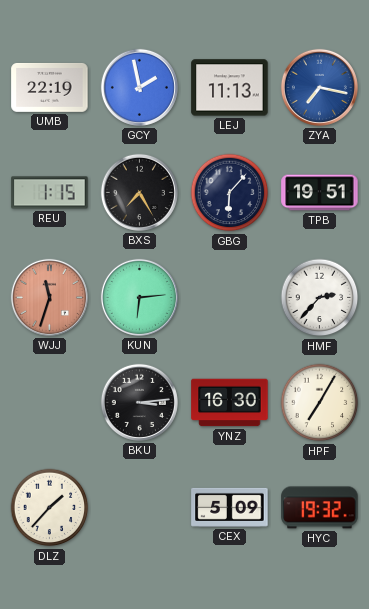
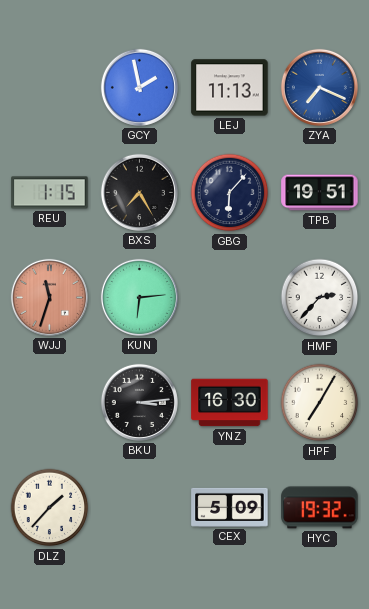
UMB: 22:19 -> none (50, 87)
ZYA: 7:17 -> 7:19 (319, 87)
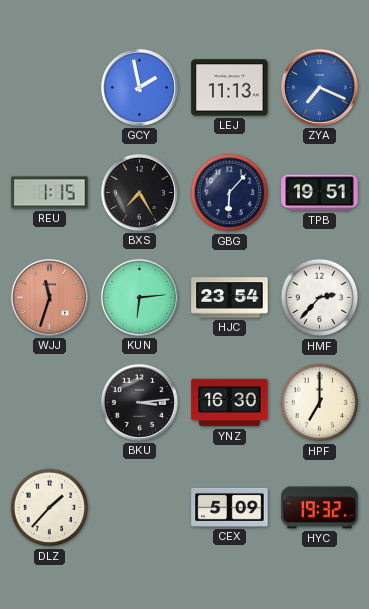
HJC: none -> 23:54 (230, 298)
HPF: 7:05 -> 7:00 (320, 403)
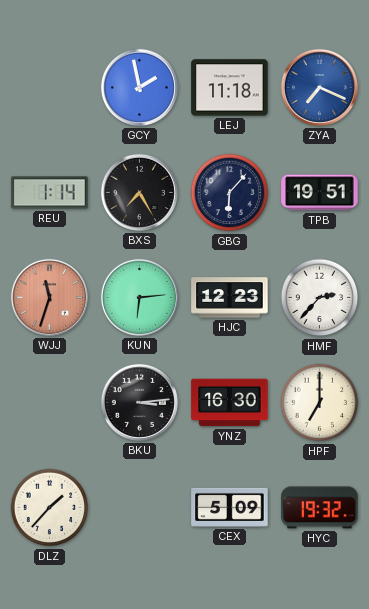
LEJ: 11:13 -> 11:18 (230, 88)
REU: 1:15 -> 1:14 (50, 193)
HJC: 23:54 -> 12:23 (230, 298)
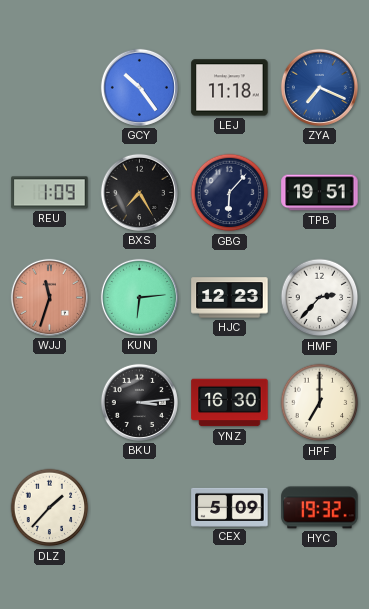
GCY: 1:58 -> 10:24 (139, 87)
REU: 1:14 -> 1:09 (50, 193)
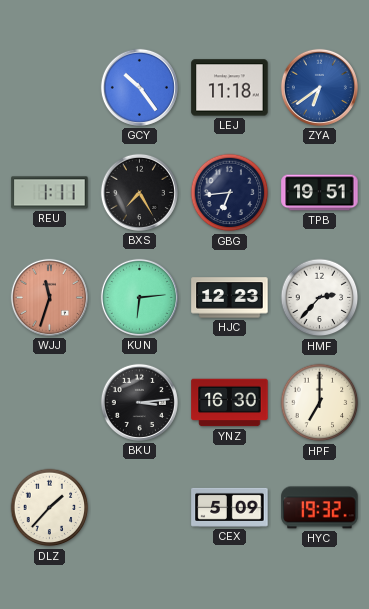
ZYA: 7:19 -> 6:39 (319, 87)
REU: 1:09 -> 1:11 (50, 193)
GBG: 6:07 -> 6:44 (230, 193)
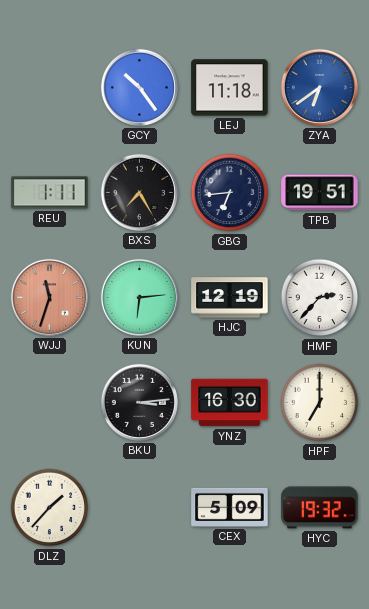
HJC: 12:23 -> 12:19 (230, 298)
